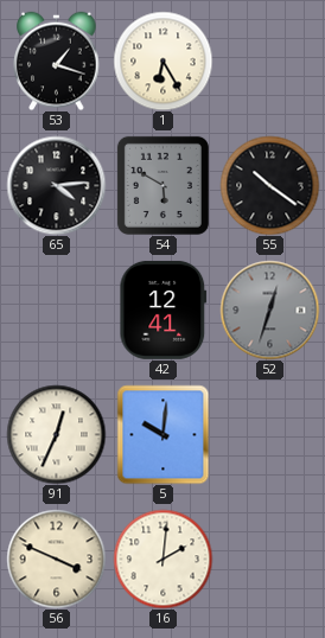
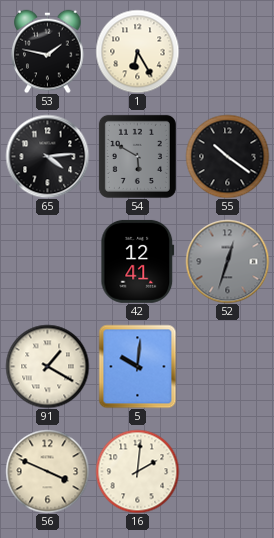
53: 1:18 -> 1:47 (48, 51)
91: 12:34 -> 1:20 (47, 366)
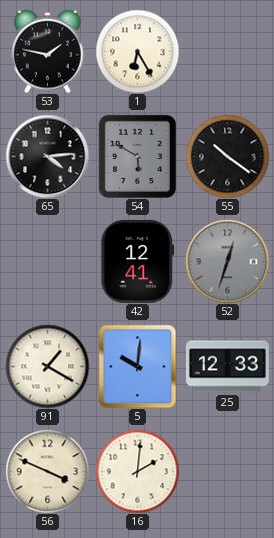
25: none -> 12:33 (227, 367)
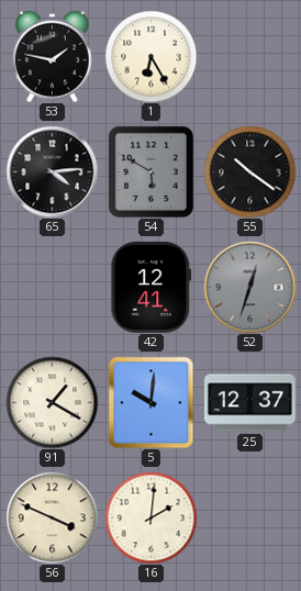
25: 12:33 -> 12:37 (249, 403)
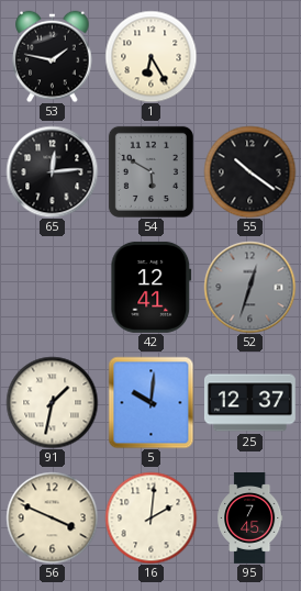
65: 4:14 -> 12:14 (52, 171)
91: 1:20 -> 1:32 (52, 402)
95: none -> 7:45 (250, 518)
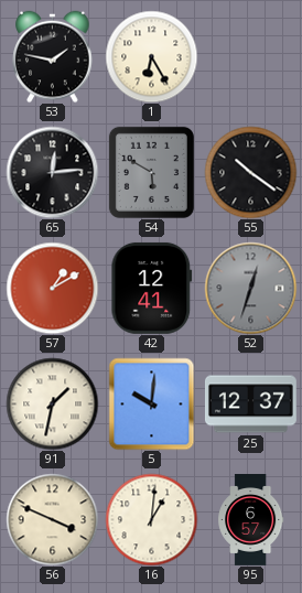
57: none -> 1:10 (52, 288)
16: 2:01 -> 1:01 (151, 519)
95: 7:45 -> 6:57 (251, 520)
